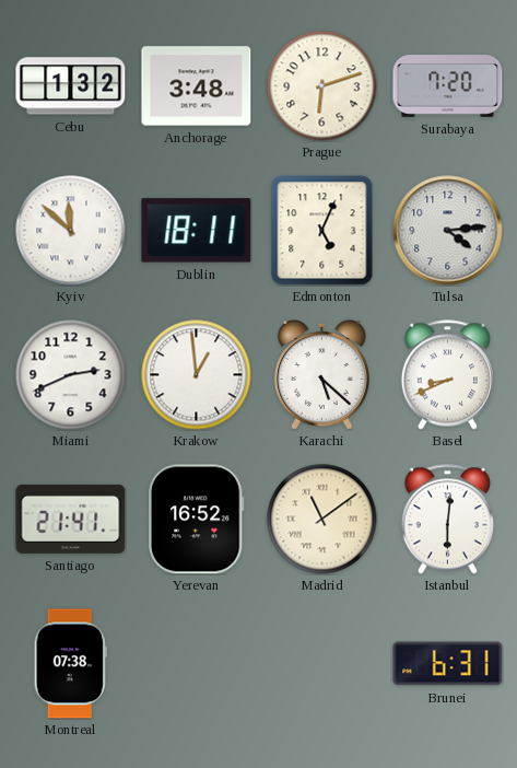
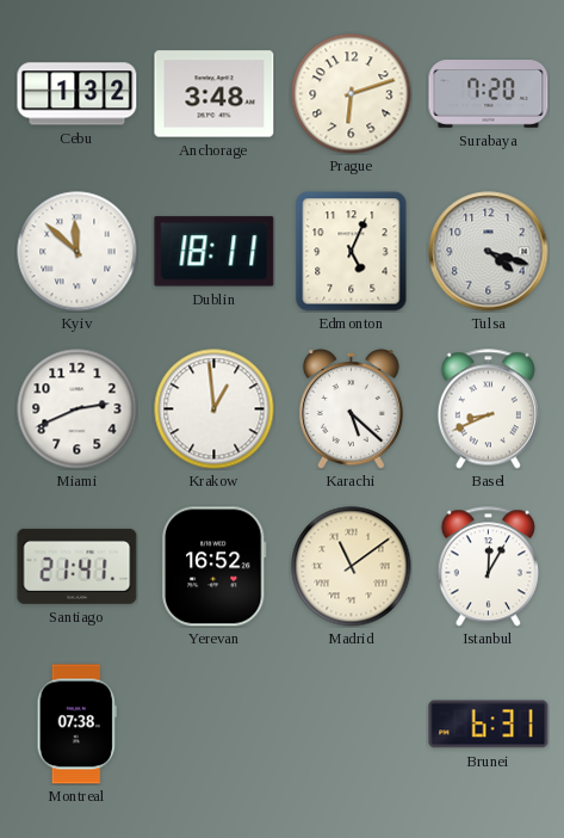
Tulsa: 4:14 -> 4:18 (489, 252)
Istanbul: 6:01 -> 12:05 (488, 567)
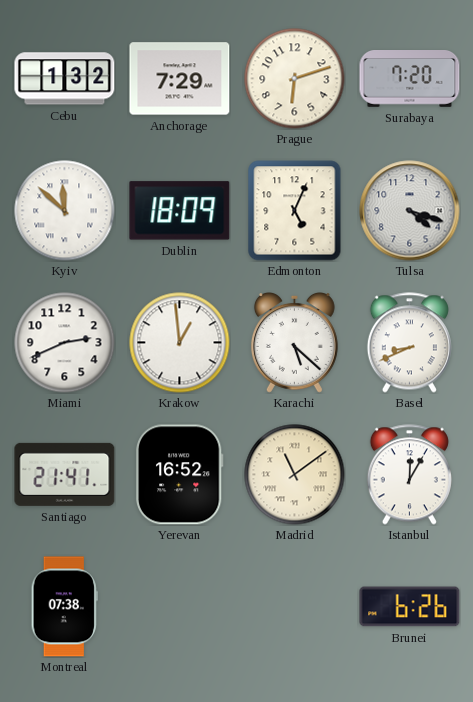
Anchorage: 3:48 -> 7:29 (180, 79)
Dublin: 18:11 -> 18:09 (180, 211)
Brunei: 6:31 -> 6:26 (410, 607)
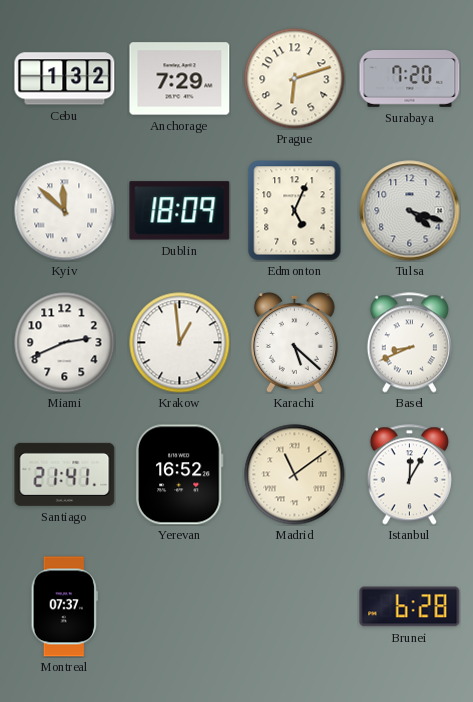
Montreal: 07:38 -> 07:37 (64, 607)
Brunei: 6:26 -> 6:28 (410, 607)
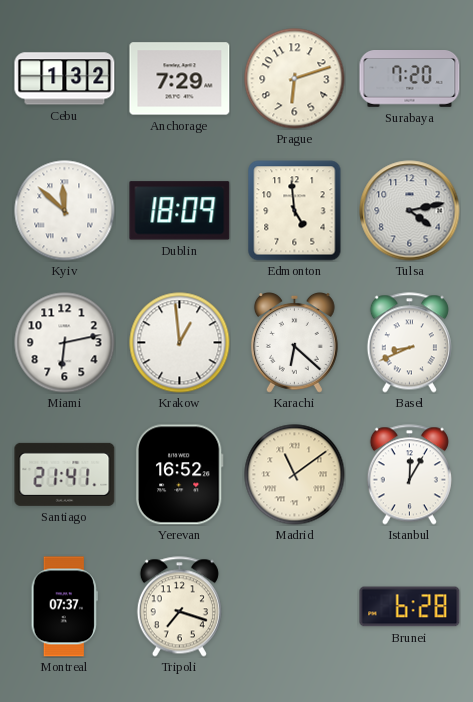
Edmonton: 5:04 -> 4:59 (295, 211)
Tulsa: 4:18 -> 4:13 (410, 211)
Miami: 2:41 -> 6:13 (65, 343)
Karachi: 5:22 -> 6:22 (294, 343)
Tripoli: none -> 7:18 (179, 607)
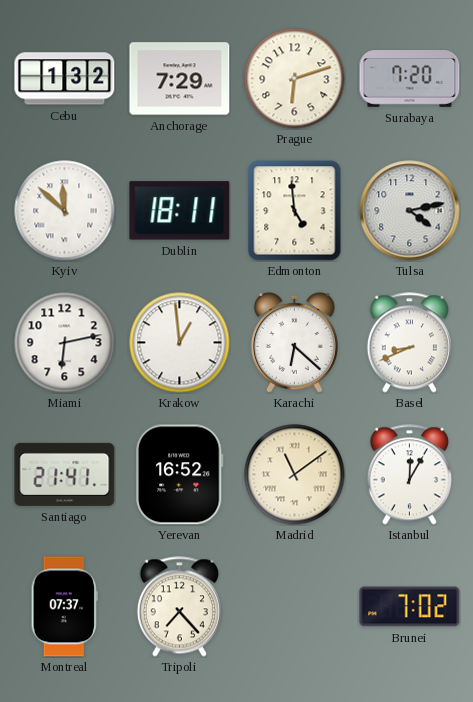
Dublin: 18:09 -> 18:11 (180, 211)
Tripoli: 7:18 -> 7:23 (179, 607)
Brunei: 6:28 -> 7:02 (410, 607)
